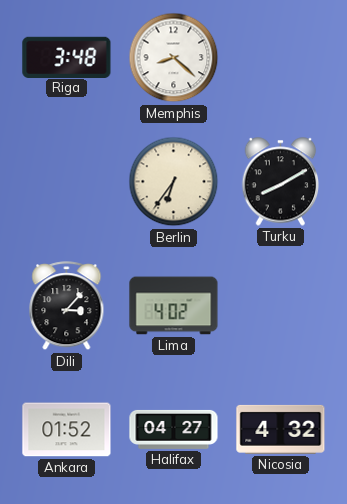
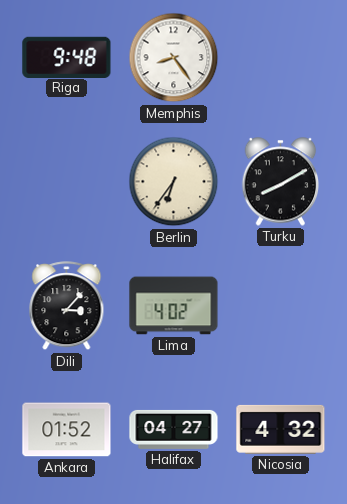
Riga: 3:48 -> 9:48 (67, 57)
Memphis: 8:22 -> 8:24 (174, 58)
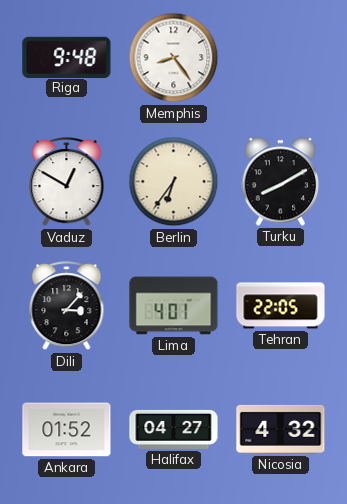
Vaduz: none -> 12:50 (67, 182)
Lima: 4:02 -> 4:01 (174, 306)
Tehran: none -> 22:05 (281, 306)
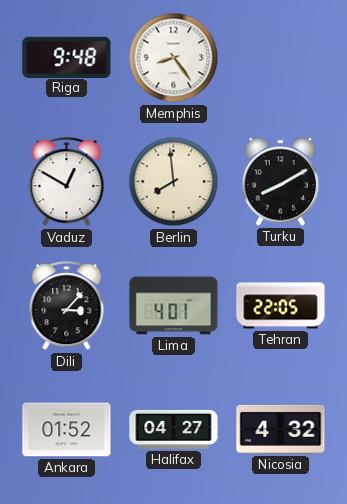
Berlin: 6:36 -> 7:59 (174, 182)
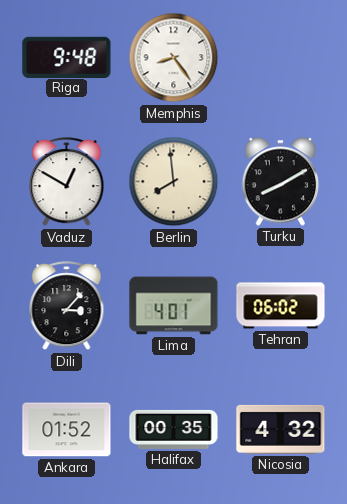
Tehran: 22:05 -> 06:02 (281, 306)
Halifax: 04:27 -> 00:35 (174, 429)
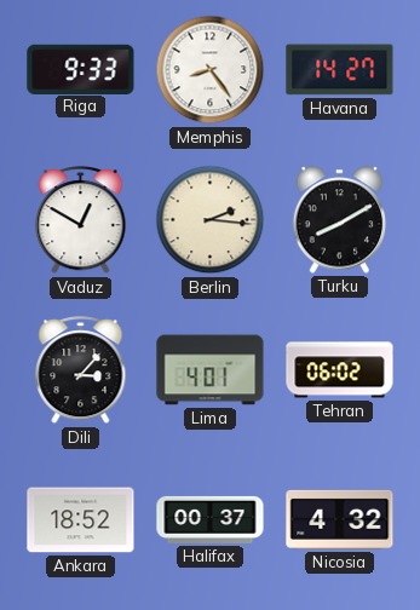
Riga: 9:48 -> 9:33 (81, 69)
Havana: none -> 14:27 (340, 70)
Berlin: 7:59 -> 2:16 (211, 220)
Ankara: 01:52 -> 18:52 (81, 520)
Halifax: 00:35 -> 00:37 (211, 519)
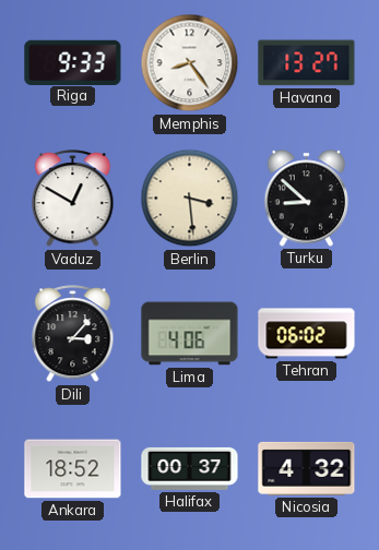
Havana: 14:27 -> 13:27 (307, 63)
Berlin: 2:16 -> 3:29 (190, 199)
Turku: 8:10 -> 8:52 (307, 199)
Lima: 4:01 -> 4:06 (190, 334)
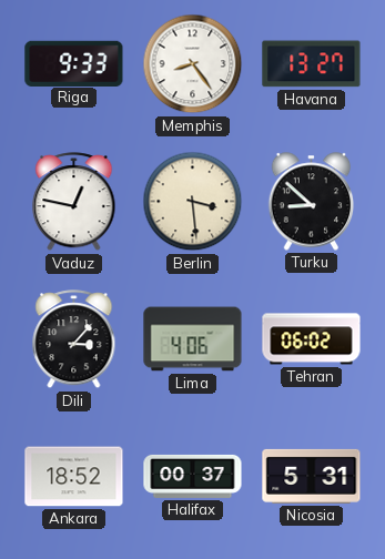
Vaduz: 12:50 -> 12:47 (74, 202)
Nicosia: 4:32 -> 5:31 (312, 476)
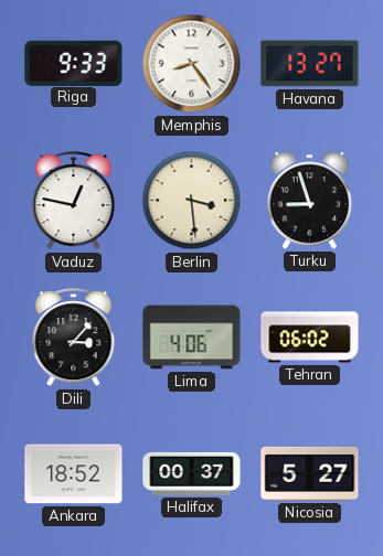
Turku: 8:52 -> 8:57 (310, 201)
Nicosia: 5:31 -> 5:27 (310, 473)
